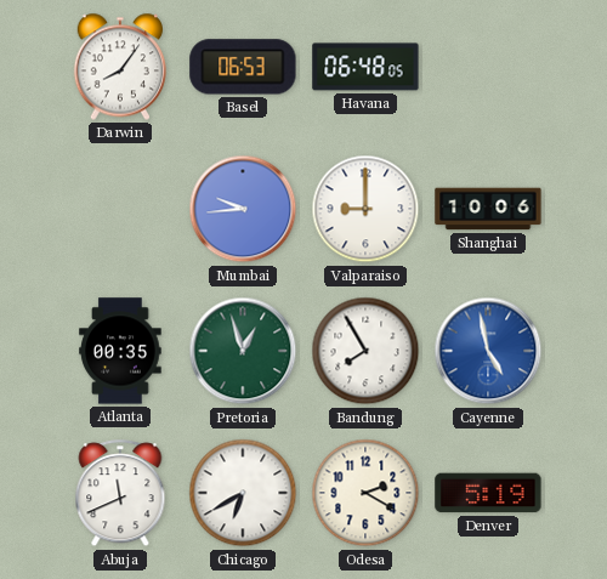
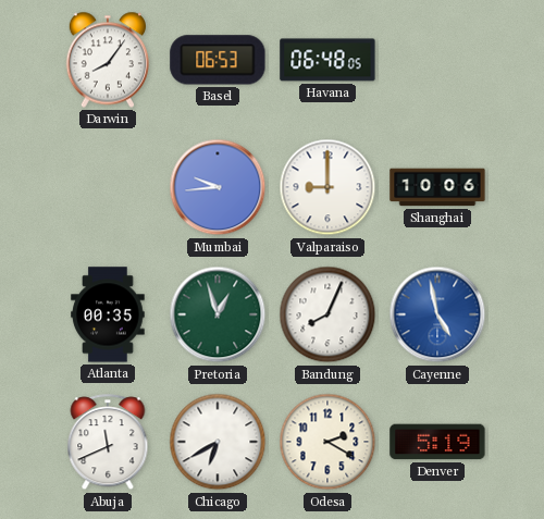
Bandung: 7:55 -> 8:04 (327, 314)
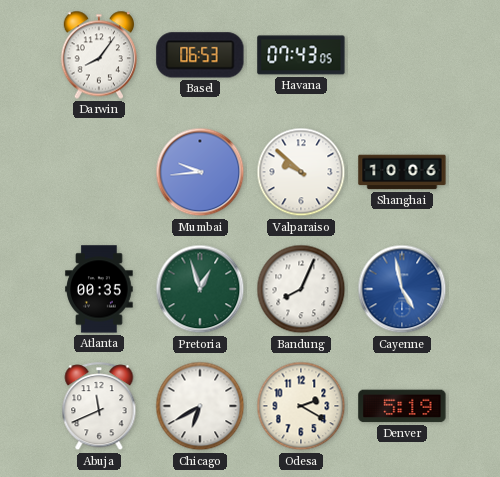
Havana: 06:48 -> 07:43 (301, 55)
Valparaiso: 9:00 -> 9:52 (301, 172)
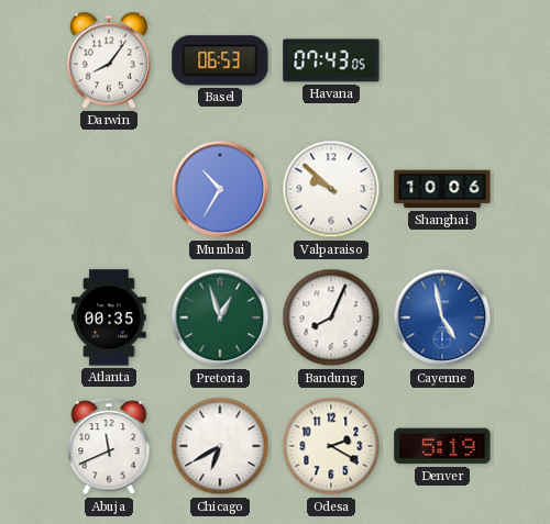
Mumbai: 9:44 -> 10:35 (220, 189)
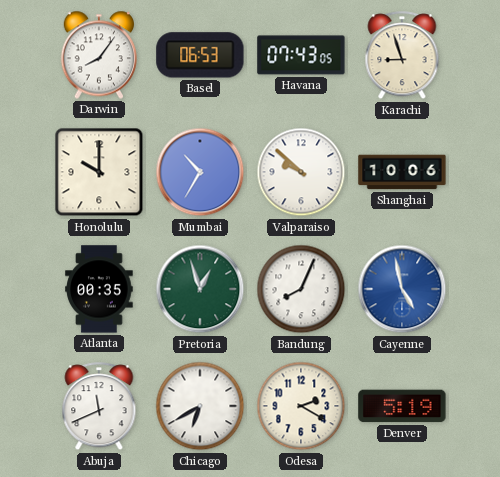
Karachi: none -> 8:57 (402, 56)
Honolulu: none -> 10:00 (99, 172)
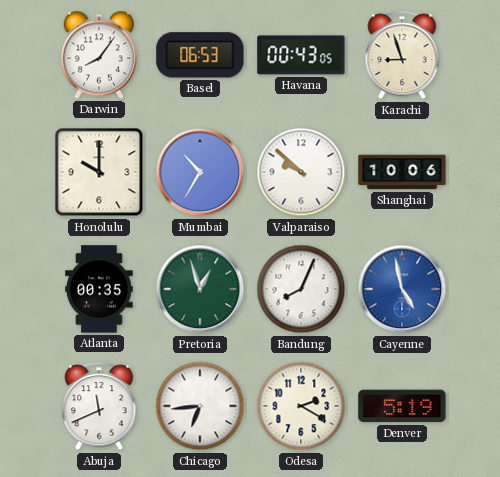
Havana: 07:43 -> 00:43 (301, 55)
Chicago: 6:40 -> 6:44 (200, 406)
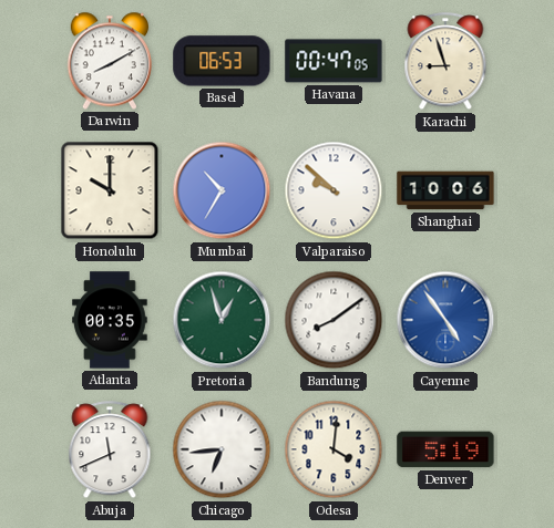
Darwin: 8:06 -> 8:10 (110, 61)
Havana: 00:43 -> 00:47 (334, 61)
Bandung: 8:04 -> 8:09 (334, 320)
Cayenne: 4:58 -> 4:54 (445, 320)
Odesa: 2:20 -> 4:01 (334, 449)
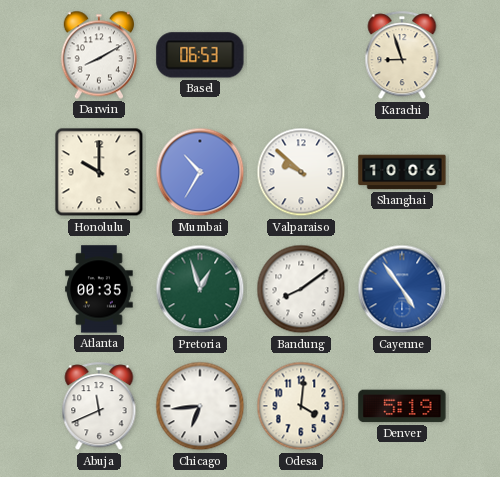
Havana: 00:47 -> none (334, 61)
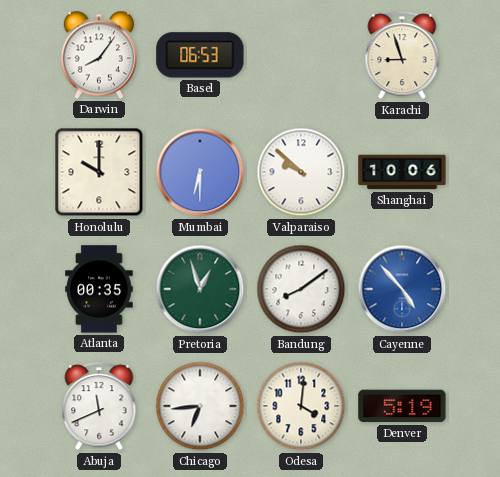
Darwin: 8:10 -> 8:06 (99, 55)
Mumbai: 10:35 -> 6:30 (200, 172)
Cayenne: 4:54 -> 4:53 (402, 289)
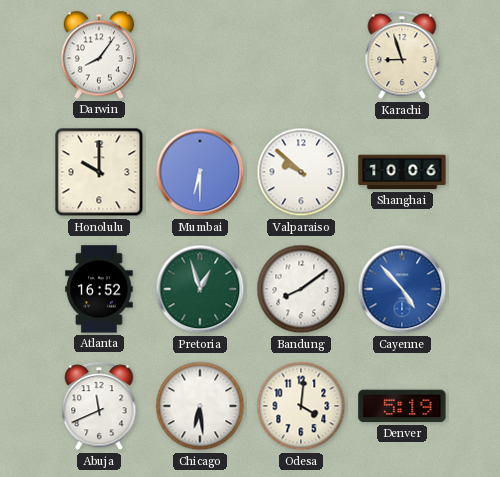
Basel: 06:53 -> none (200, 55)
Atlanta: 00:35 -> 16:52 (99, 289)
Chicago: 6:44 -> 6:29 (200, 406)
